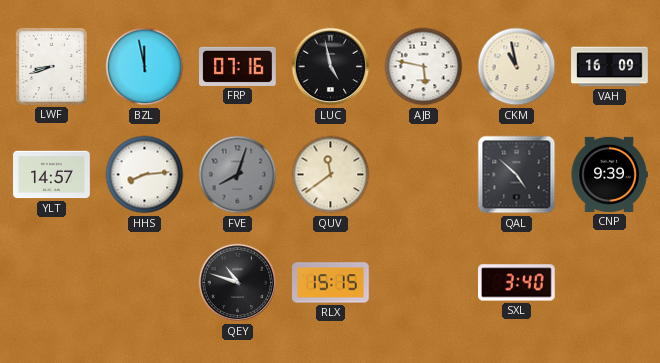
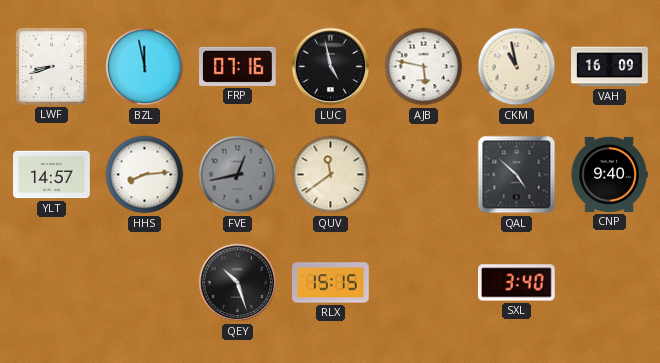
FVE: 8:03 -> 12:43 (238, 175)
CNP: 9:39 -> 9:40 (609, 174)
QEY: 10:48 -> 10:27 (238, 283)
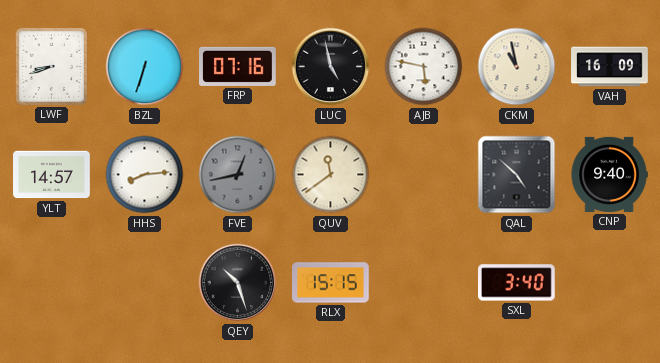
BZL: 11:58 -> 6:33 (145, 67)
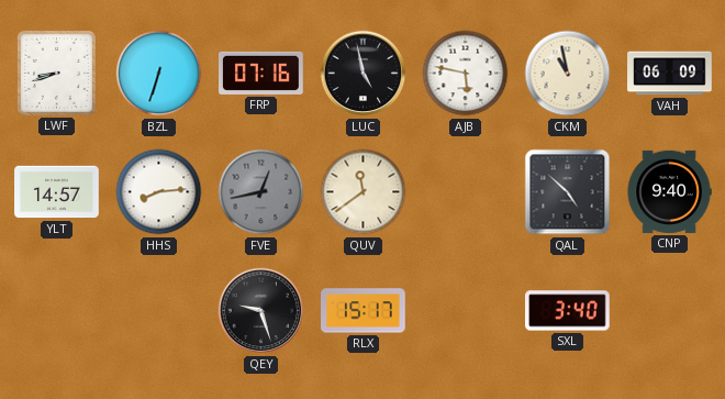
VAH: 16:09 -> 06:09 (670, 74)
QEY: 10:27 -> 9:27 (261, 311)
RLX: 15:15 -> 15:17 (364, 311)
